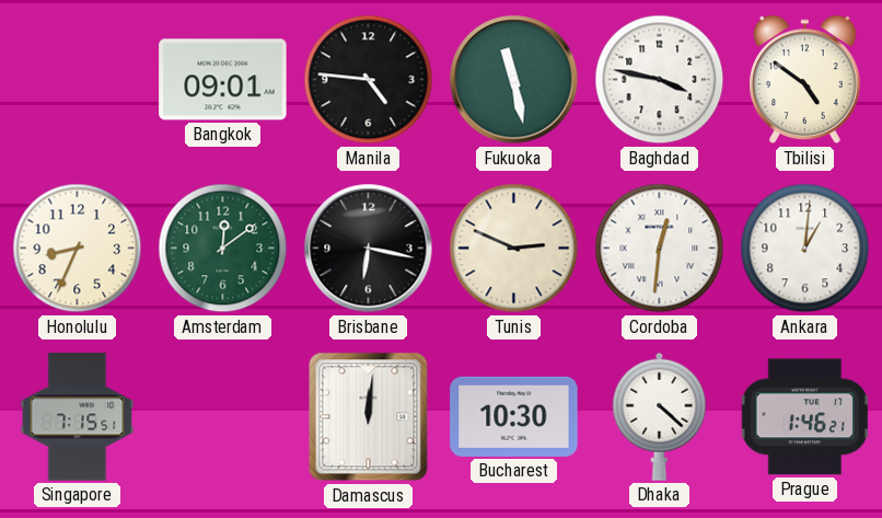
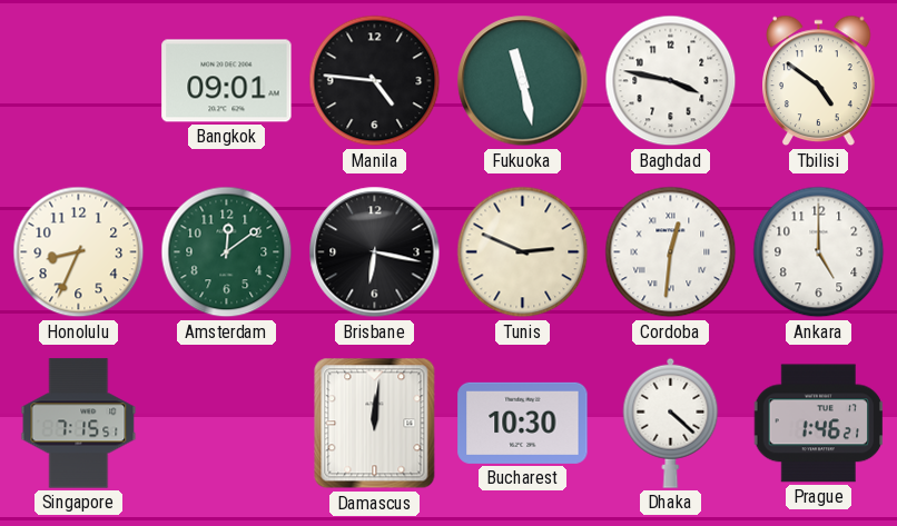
Ankara: 1:01 -> 5:00 (819, 252)
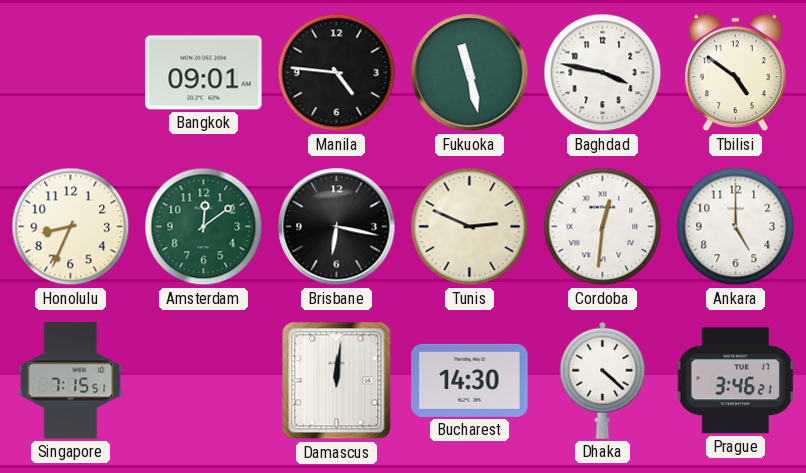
Bucharest: 10:30 -> 14:30 (470, 380)
Prague: 1:46 -> 3:46 (736, 381)
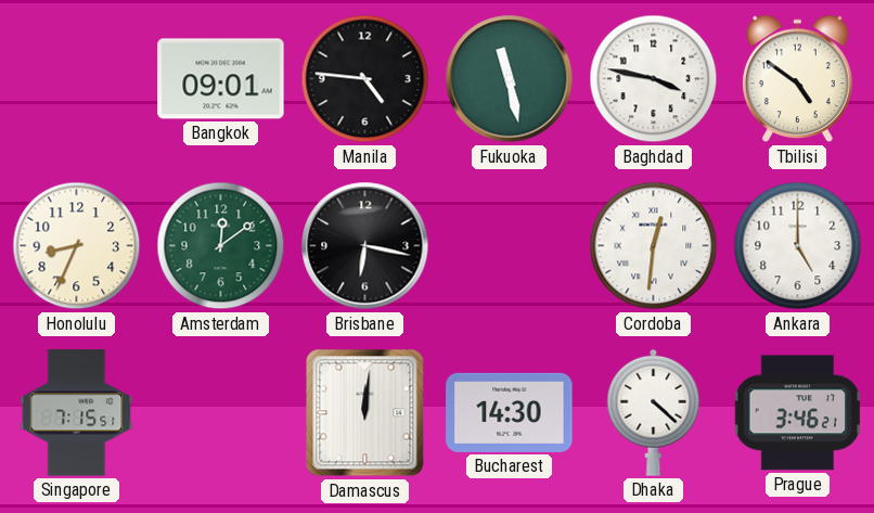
Tunis: 2:49 -> none (470, 227)
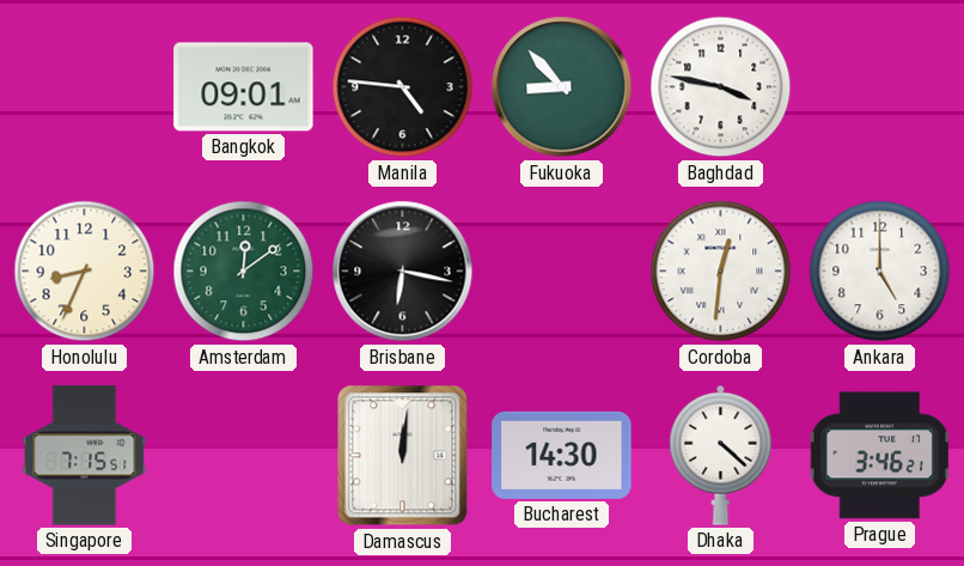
Fukuoka: 11:28 -> 8:53 (562, 87)
Tbilisi: 4:51 -> none (798, 79)
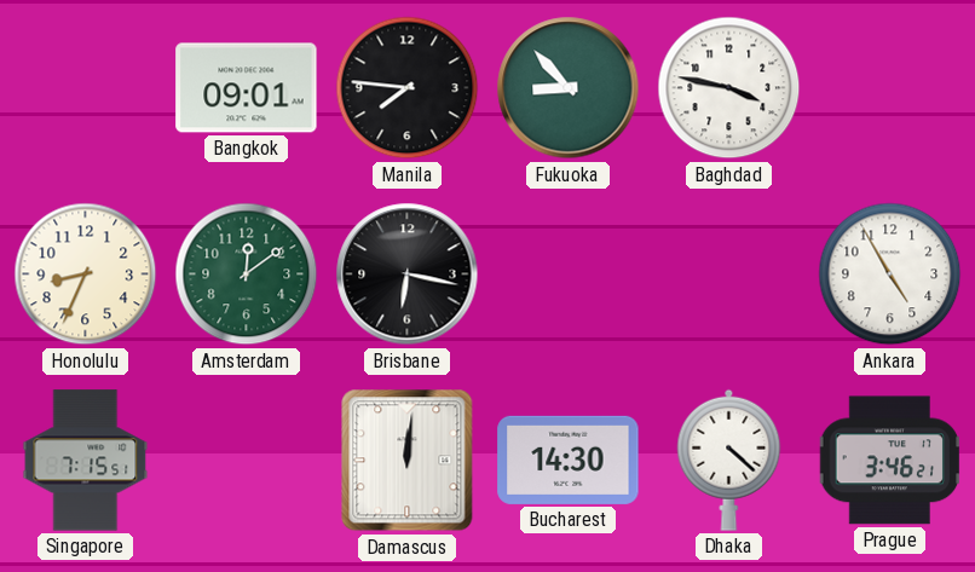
Manila: 4:46 -> 7:46 (408, 88)
Cordoba: 12:31 -> none (721, 272)
Ankara: 5:00 -> 4:55 (890, 275)
